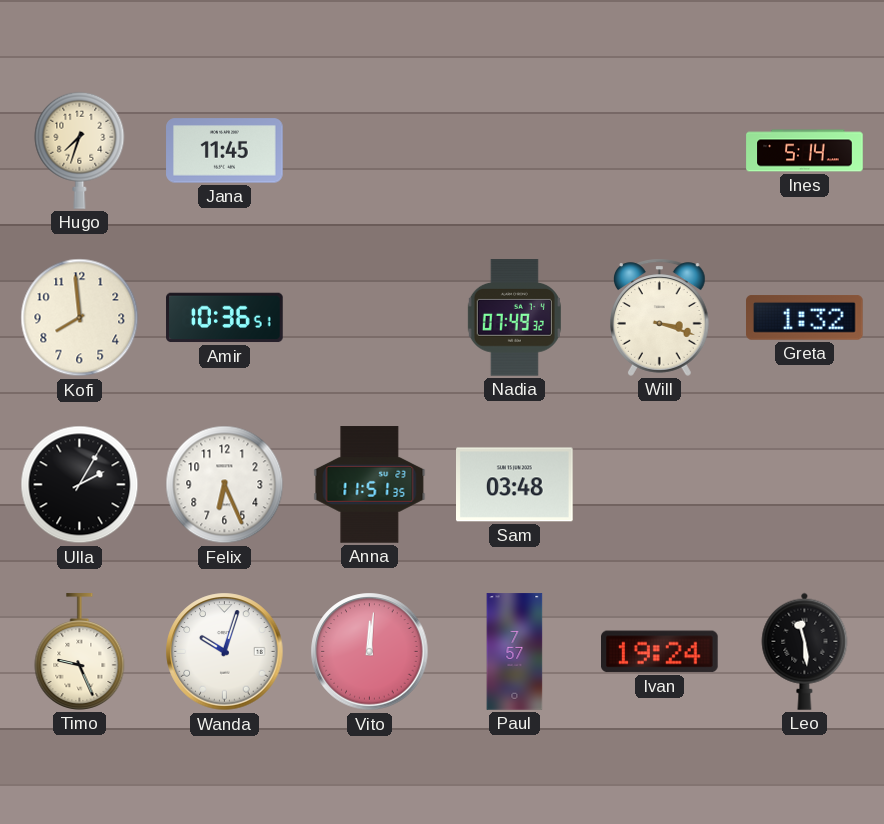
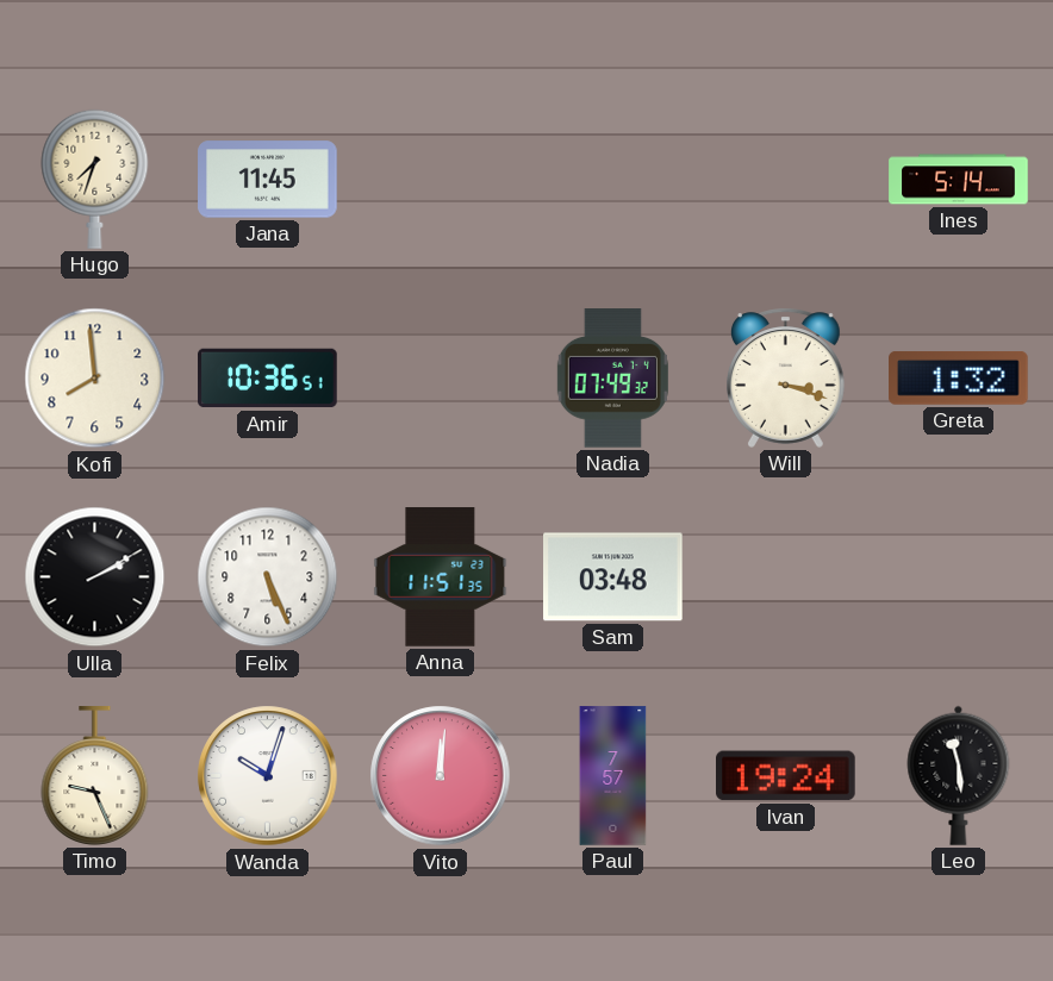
Ulla: 2:05 -> 2:10 (95, 577)
Felix: 6:26 -> 5:26 (268, 577)
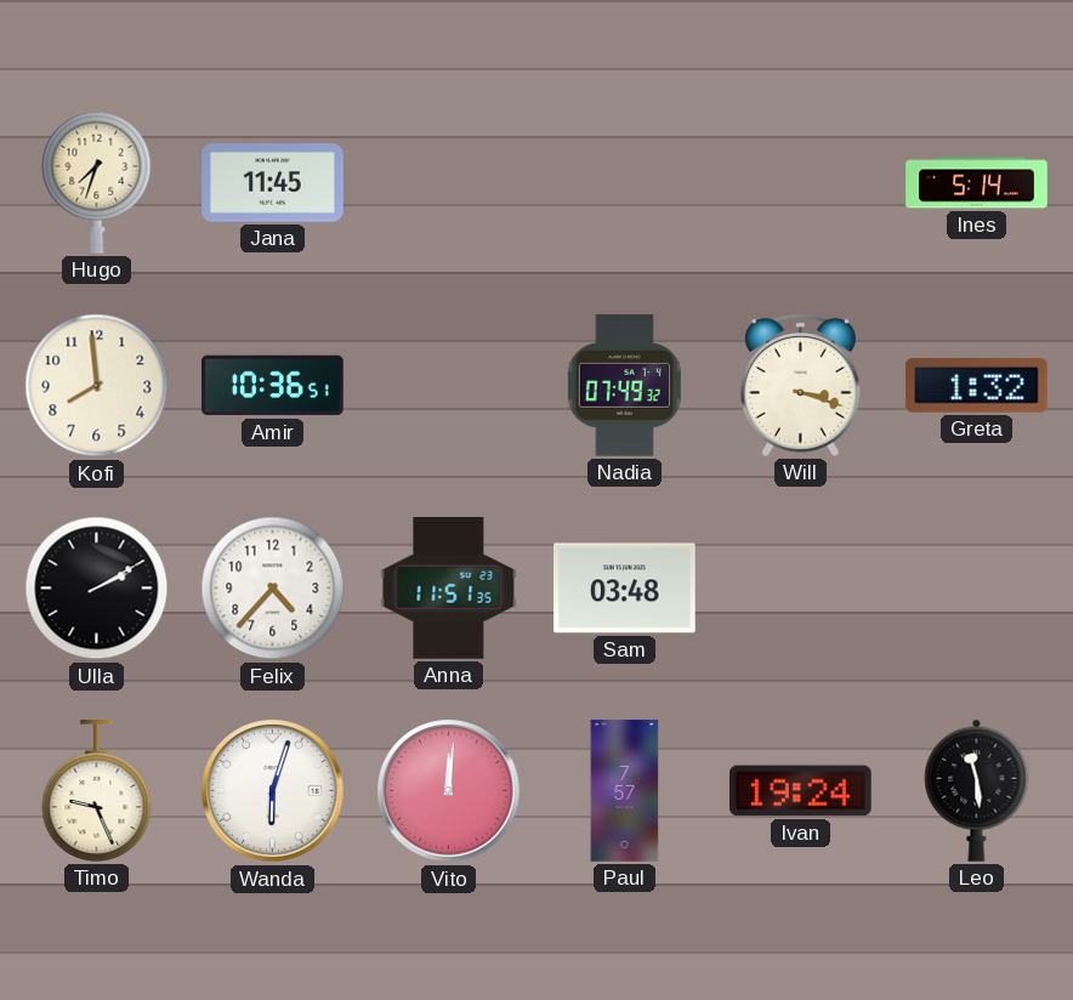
Felix: 5:26 -> 4:37 (273, 589)
Wanda: 10:03 -> 6:03 (273, 791)
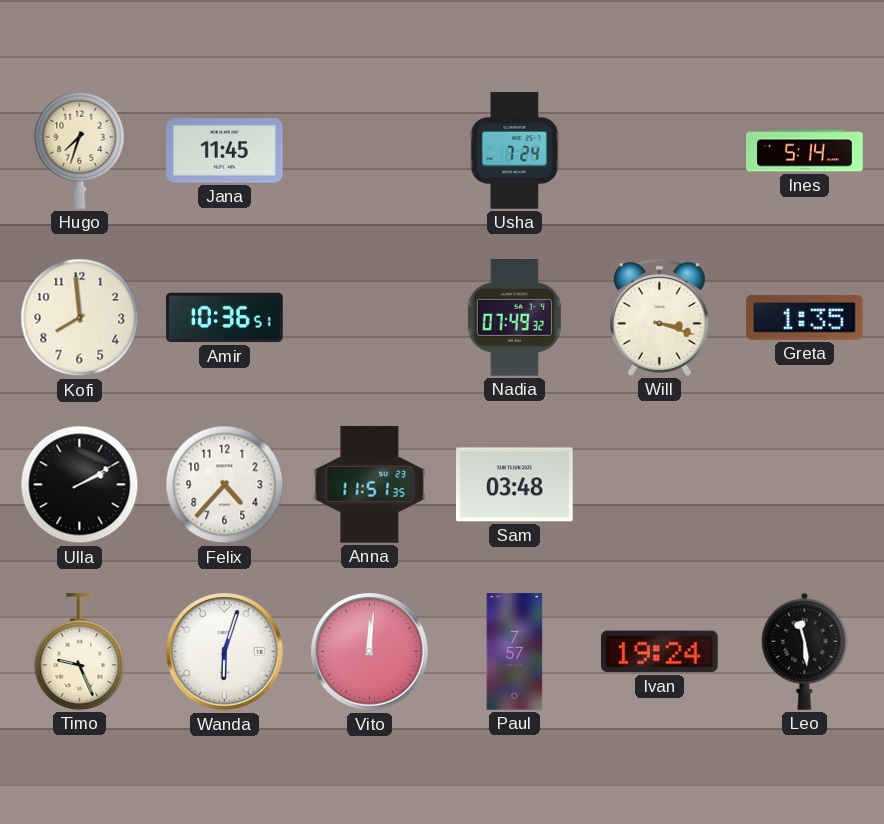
Usha: none -> 7:24 (515, 151)
Greta: 1:32 -> 1:35 (805, 318)
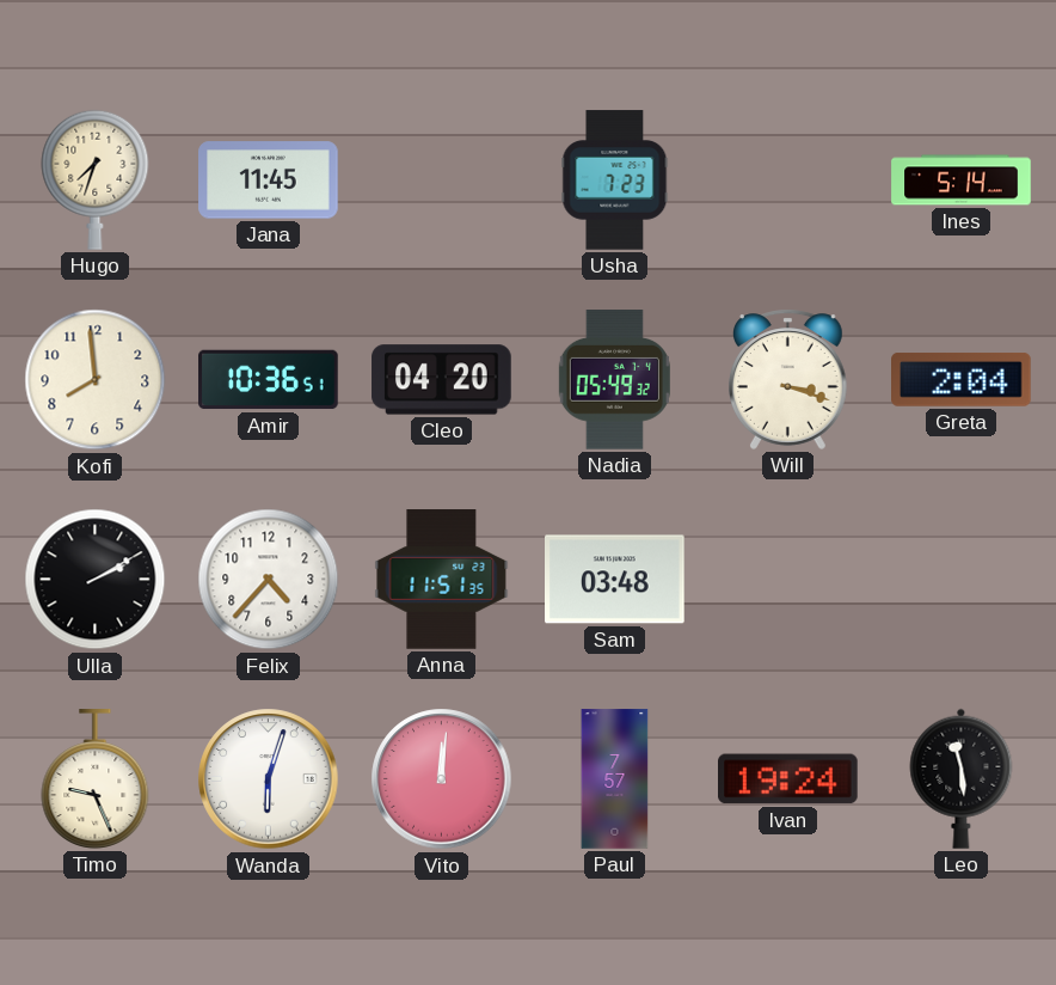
Usha: 7:24 -> 7:23 (615, 181)
Cleo: none -> 04:20 (442, 380)
Nadia: 07:49 -> 05:49 (614, 380)
Greta: 1:35 -> 2:04 (962, 380)
